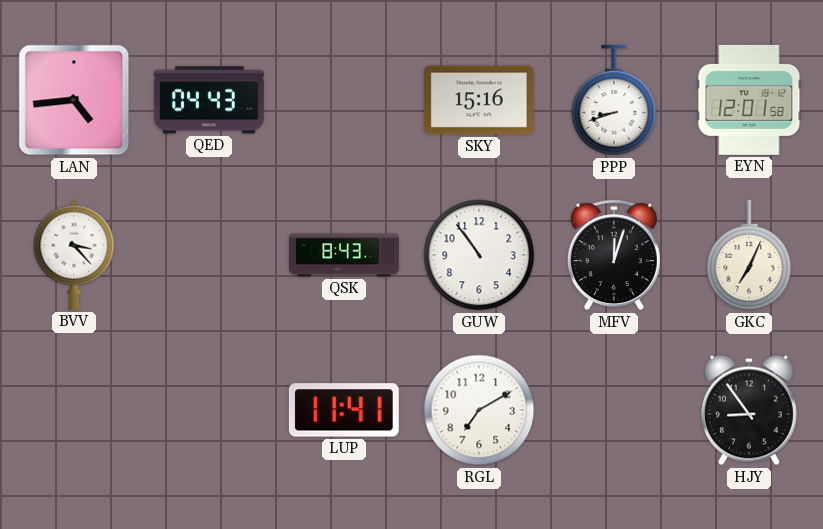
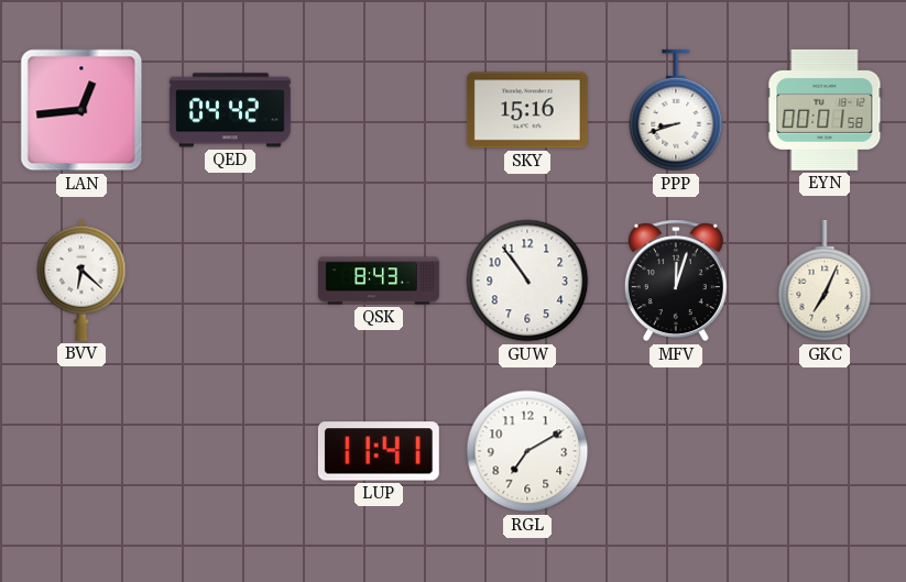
LAN: 4:44 -> 12:44 (81, 110)
QED: 04:43 -> 04:42 (230, 110)
EYN: 12:01 -> 00:01 (825, 110)
BVV: 3:23 -> 6:22 (81, 281)
HJY: 8:54 -> none (749, 410)
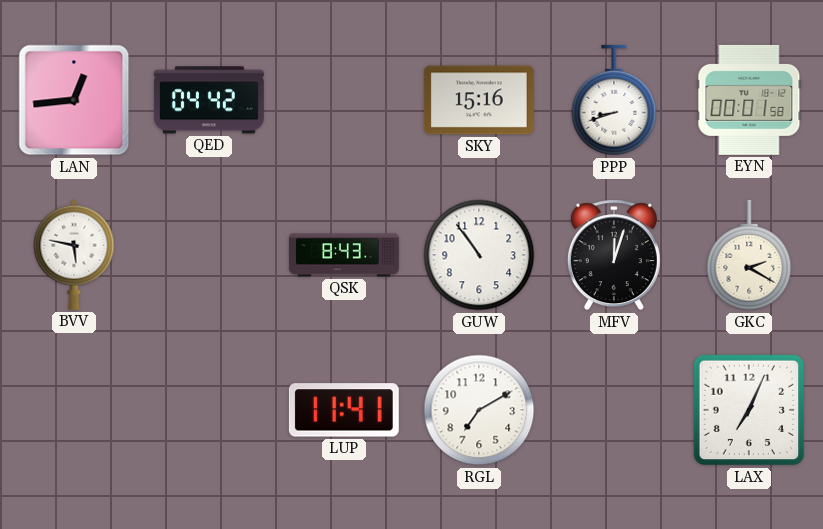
BVV: 6:22 -> 5:47 (74, 255)
GKC: 7:04 -> 2:20 (749, 255)
LAX: none -> 7:04 (749, 410)
